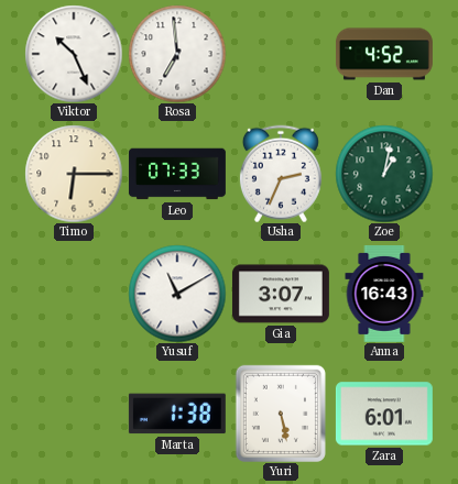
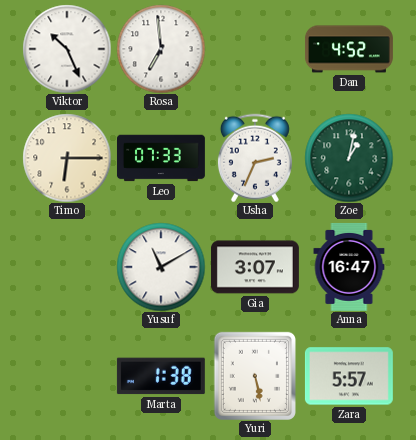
Anna: 16:43 -> 16:47 (349, 267)
Zara: 6:01 -> 5:57 (349, 376)
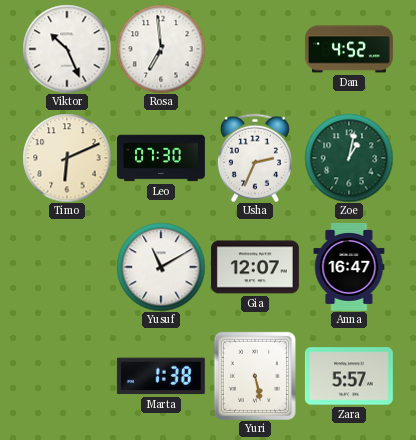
Timo: 6:15 -> 6:11 (67, 158)
Leo: 07:33 -> 07:30 (161, 158)
Gia: 3:07 -> 12:07 (255, 267)
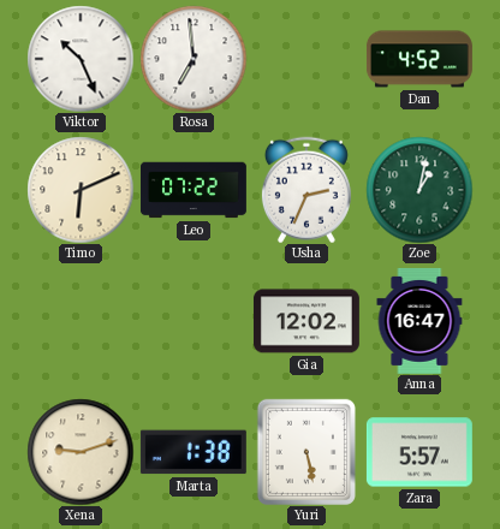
Leo: 07:30 -> 07:22 (194, 190)
Yusuf: 11:10 -> none (161, 267)
Gia: 12:07 -> 12:02 (306, 321)
Xena: none -> 9:12 (81, 452)
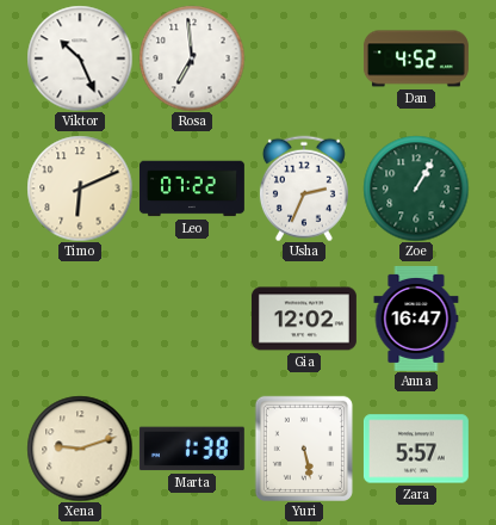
Zoe: 1:02 -> 1:05 (416, 189)
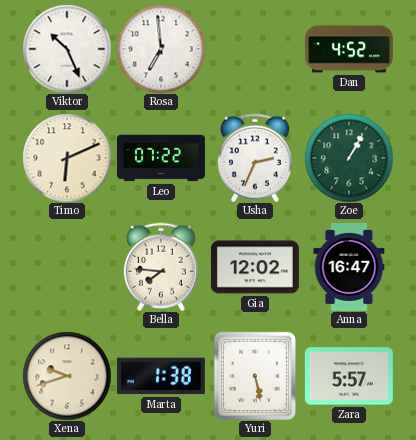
Bella: none -> 7:46 (161, 267)
Xena: 9:12 -> 9:42 (67, 376)
